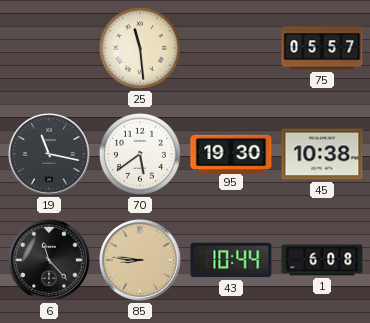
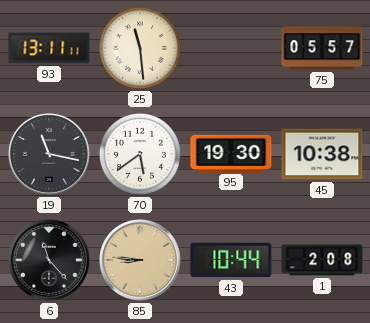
93: none -> 13:11 (49, 48)
1: 6:08 -> 2:08 (322, 260)
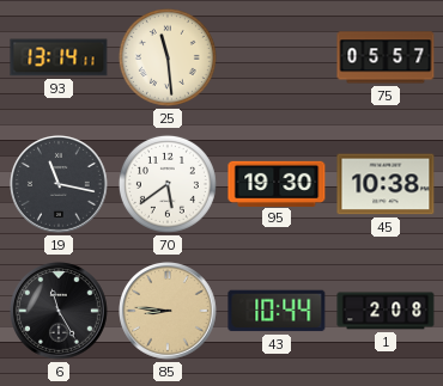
93: 13:11 -> 13:14 (59, 57)
6: 11:23 -> 11:25 (60, 312)
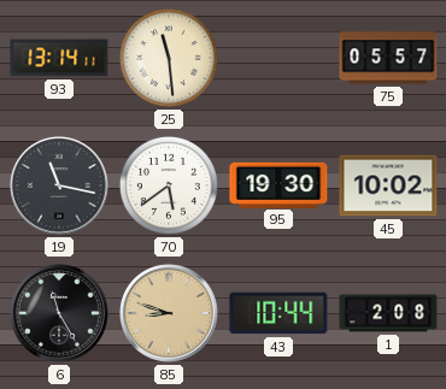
45: 10:38 -> 10:02 (388, 185)
85: 8:46 -> 8:48 (170, 314)
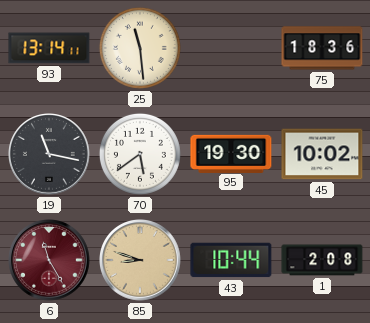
75: 05:57 -> 18:36 (322, 48)
6 dial: black -> burgundy (50, 261)
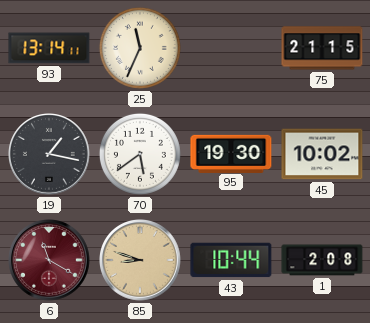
25: 11:29 -> 11:34 (140, 48)
75: 18:36 -> 21:15 (322, 48)
19: 11:17 -> 1:17 (50, 155)
6: 11:25 -> 11:20 (50, 261)
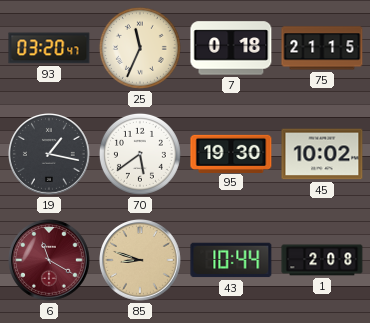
93: 13:14 -> 03:20 (49, 48)
7: none -> 0:18 (231, 48)
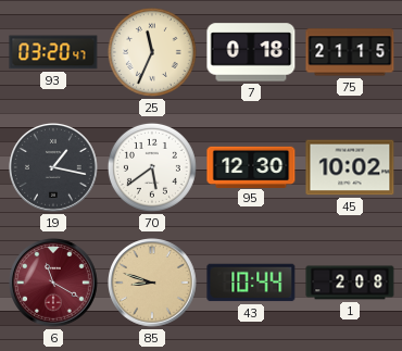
95: 19:30 -> 12:30 (251, 166)
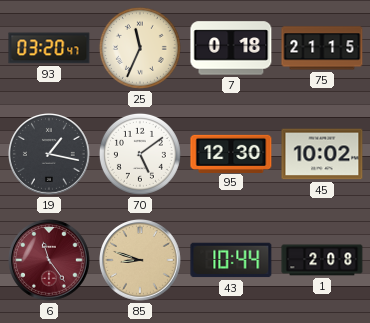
70: 5:39 -> 5:09 (140, 154)
6: 11:20 -> 11:24 (50, 261)
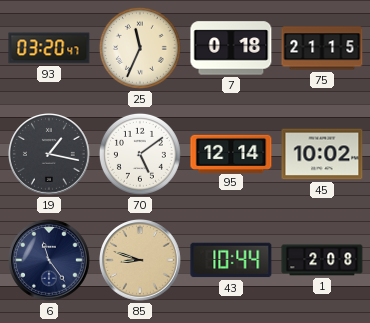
95: 12:30 -> 12:14 (231, 153)
6 dial: burgundy -> navy (50, 261)
